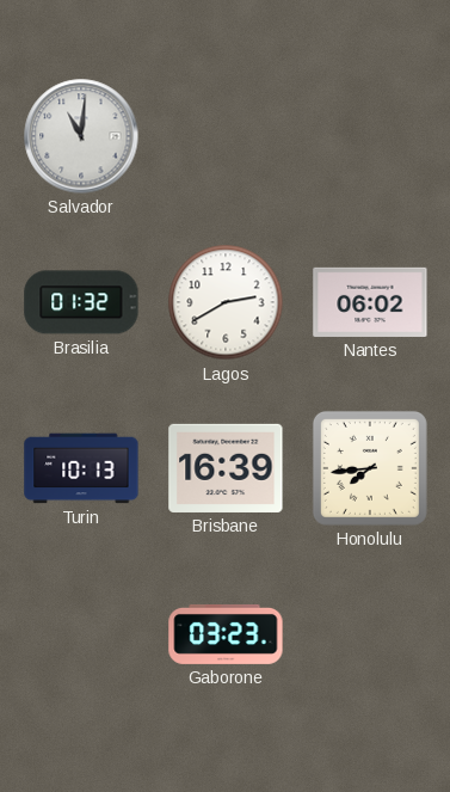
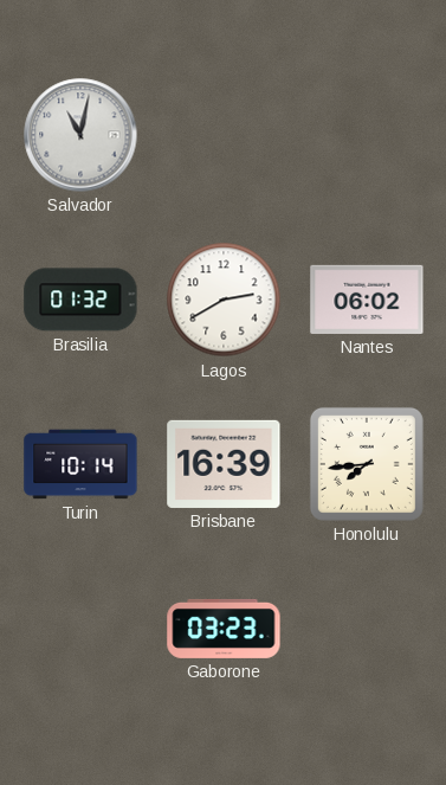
Salvador: 11:01 -> 11:02 (80, 135)
Turin: 10:13 -> 10:14 (80, 464)
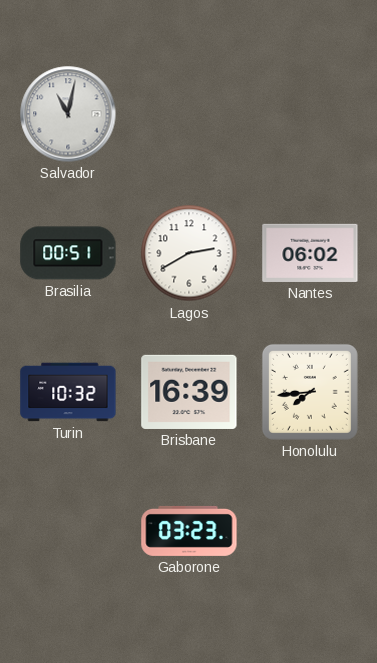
Brasilia: 01:32 -> 00:51 (68, 253)
Turin: 10:14 -> 10:32 (68, 392)
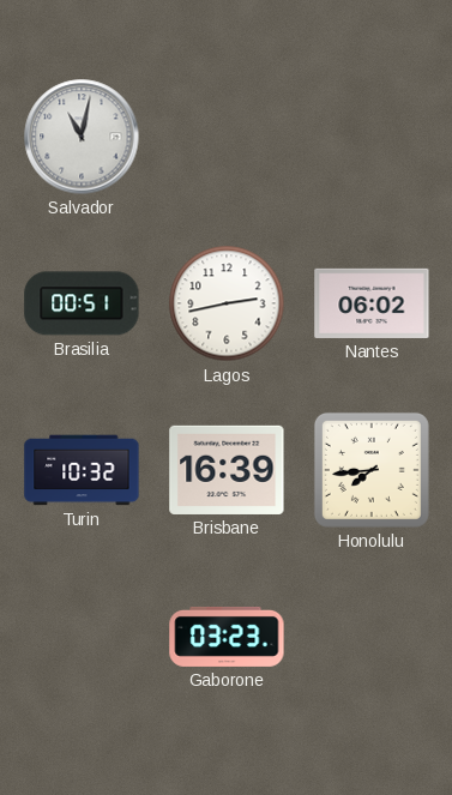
Lagos: 2:40 -> 2:43 (227, 303)
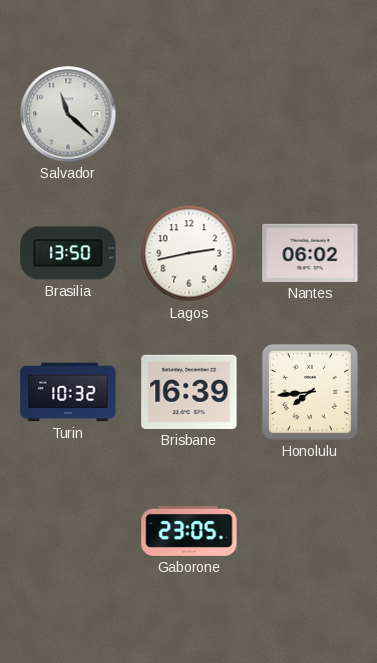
Salvador: 11:02 -> 11:22 (68, 114)
Brasilia: 00:51 -> 13:50 (68, 253)
Gaborone: 03:23 -> 23:05 (189, 531)
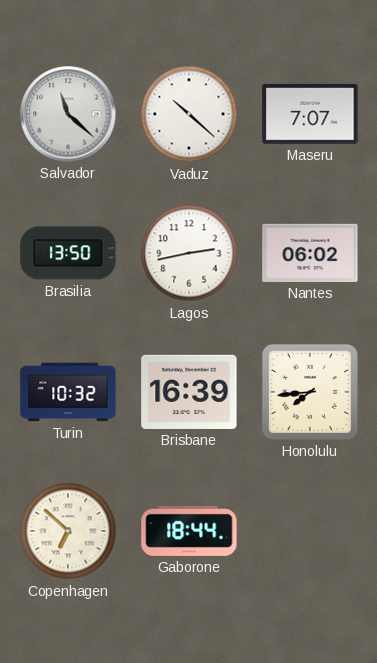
Vaduz: none -> 10:22 (189, 114)
Maseru: none -> 7:07 (310, 114)
Copenhagen: none -> 6:52 (68, 531)
Gaborone: 23:05 -> 18:44 (189, 531)
